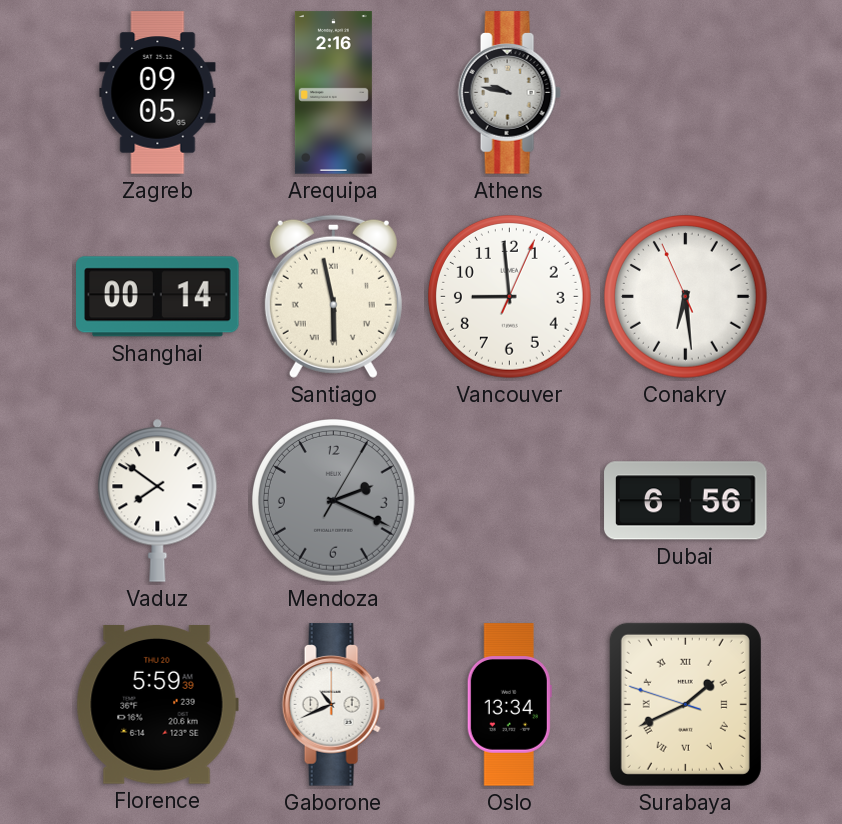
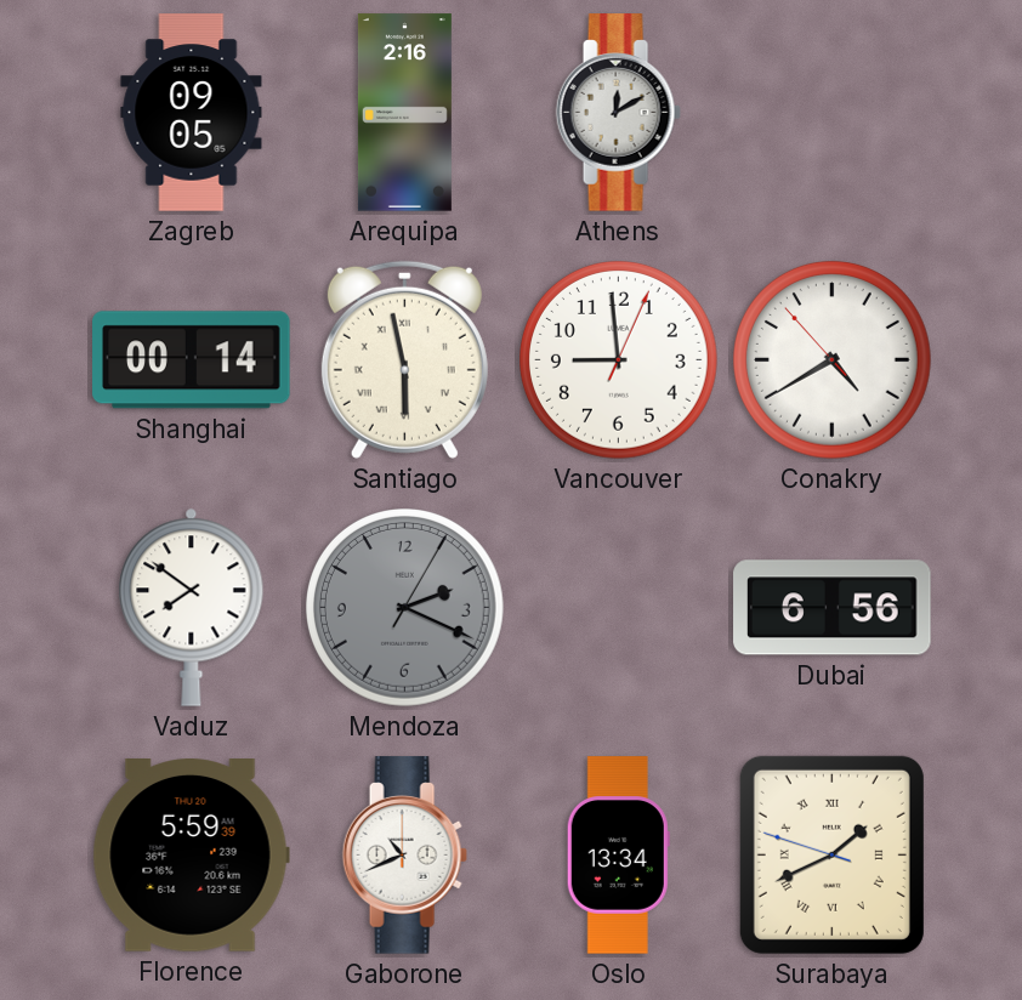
Athens: 9:47 -> 12:10 (618, 113)
Conakry: 6:28 -> 4:39 (833, 360)
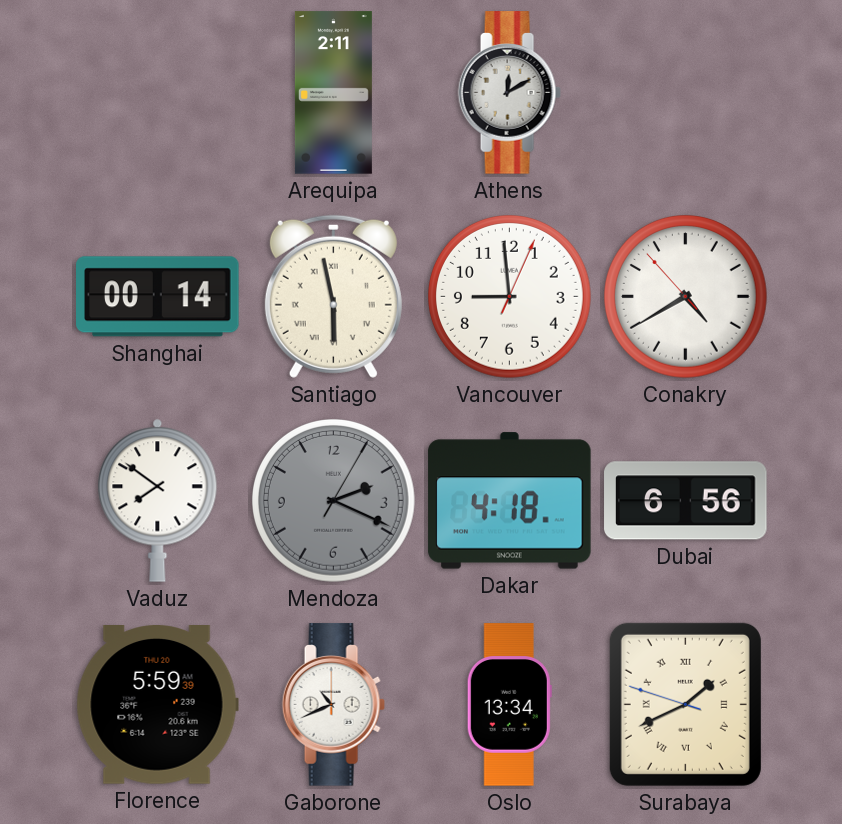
Zagreb: 09:05 -> none (192, 113)
Arequipa: 2:16 -> 2:11 (333, 93)
Dakar: none -> 4:18 (510, 501)
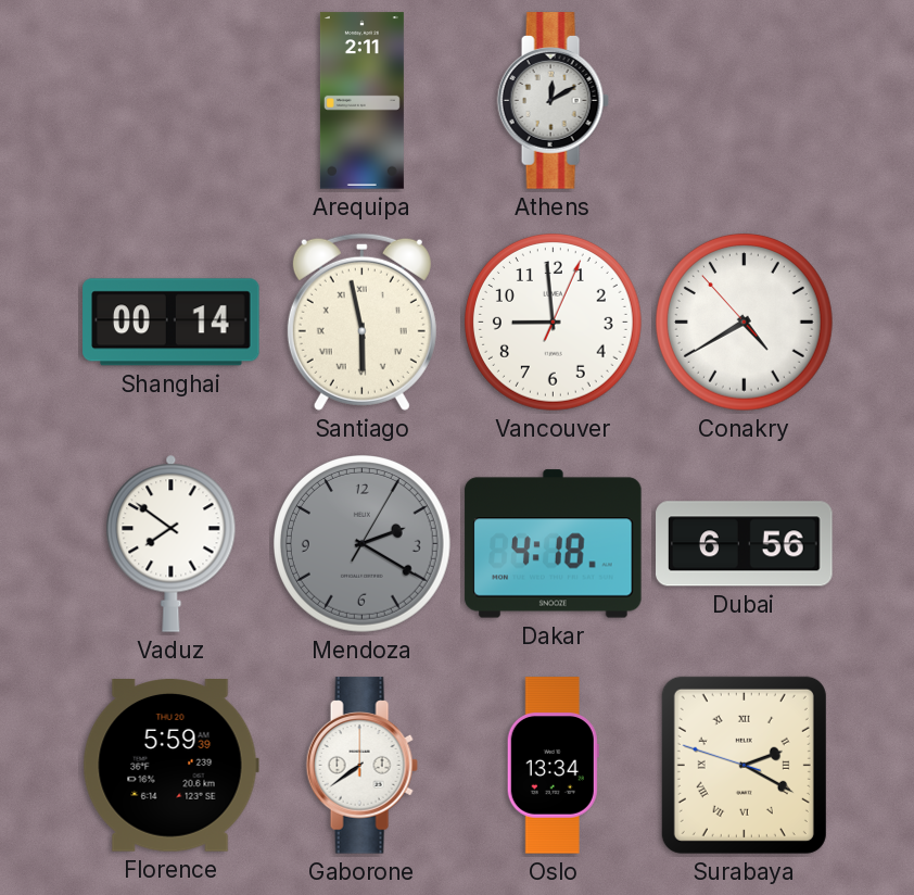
Mendoza: 2:19 -> 2:20 (363, 544)
Gaborone: 10:41 -> 7:39 (361, 766)
Surabaya: 1:40 -> 2:19 (744, 765)
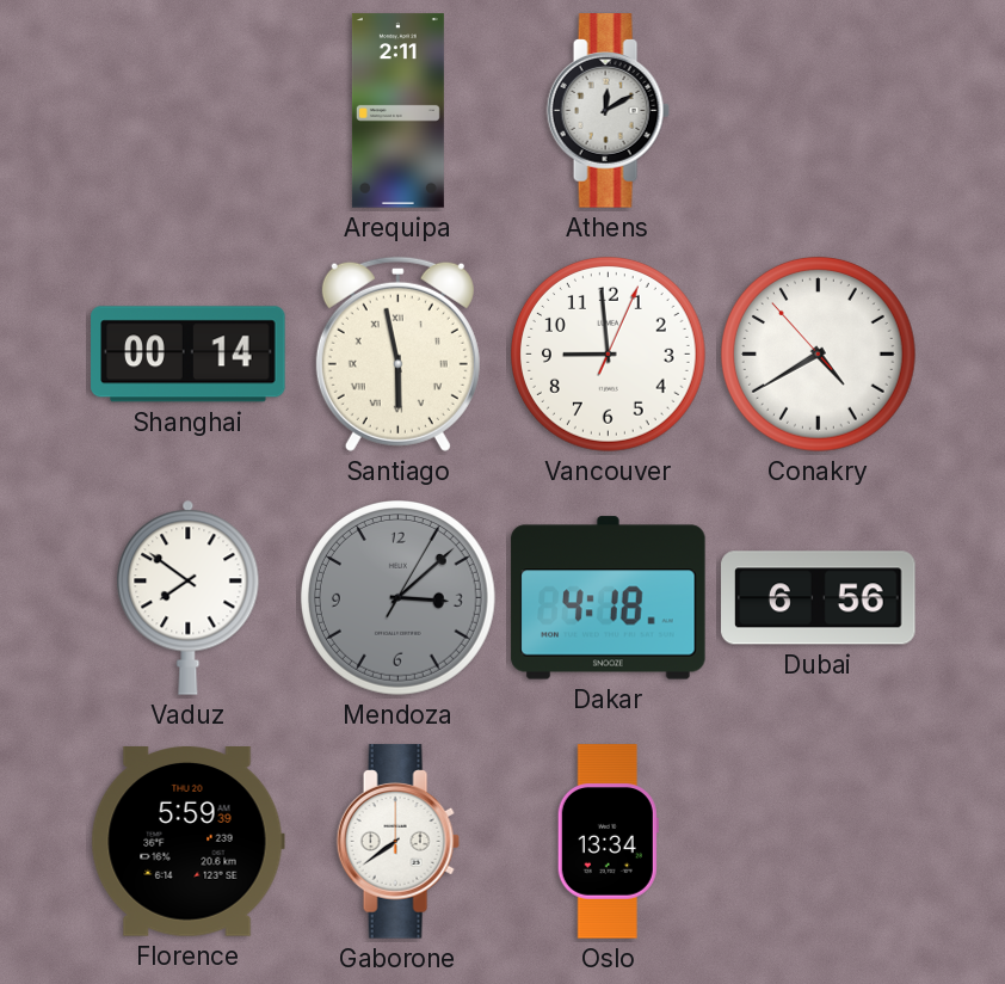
Mendoza: 2:20 -> 3:08 (399, 598)
Surabaya: 2:19 -> none (744, 765)
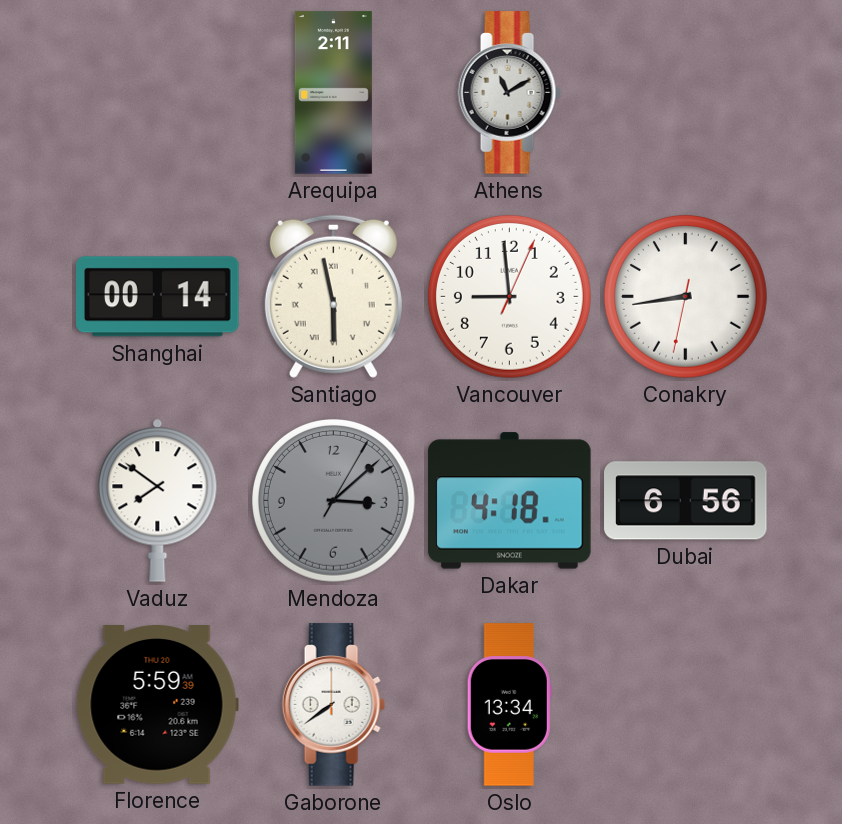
Athens: 12:10 -> 11:10 (509, 93)
Conakry: 4:39 -> 8:43 (686, 297)
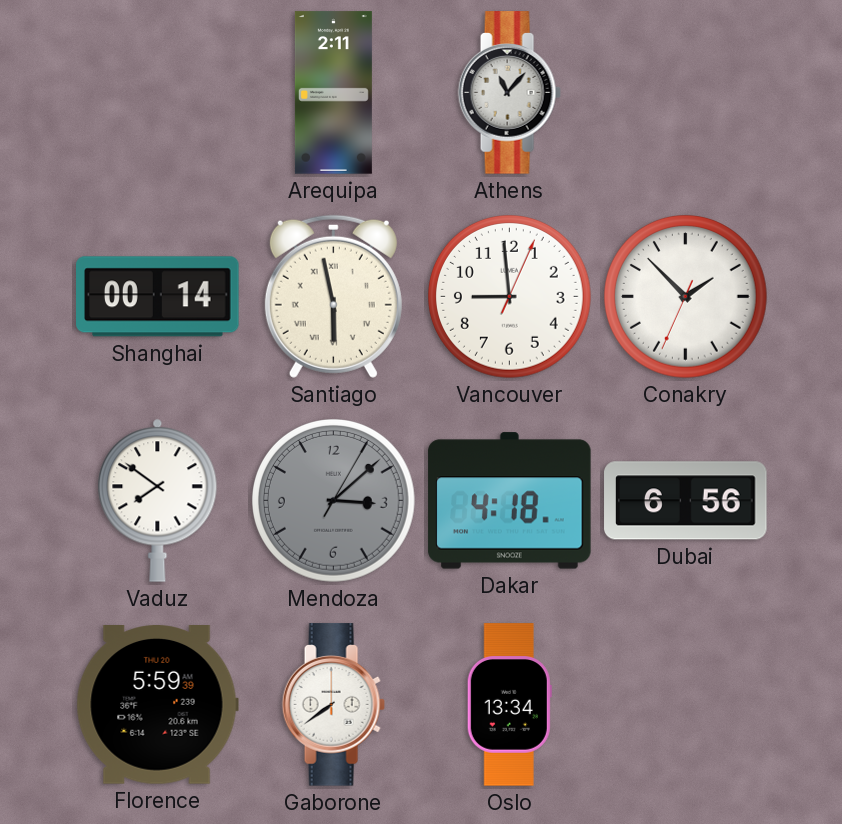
Athens: 11:10 -> 11:07 (509, 93)
Conakry: 8:43 -> 1:52 (686, 297)
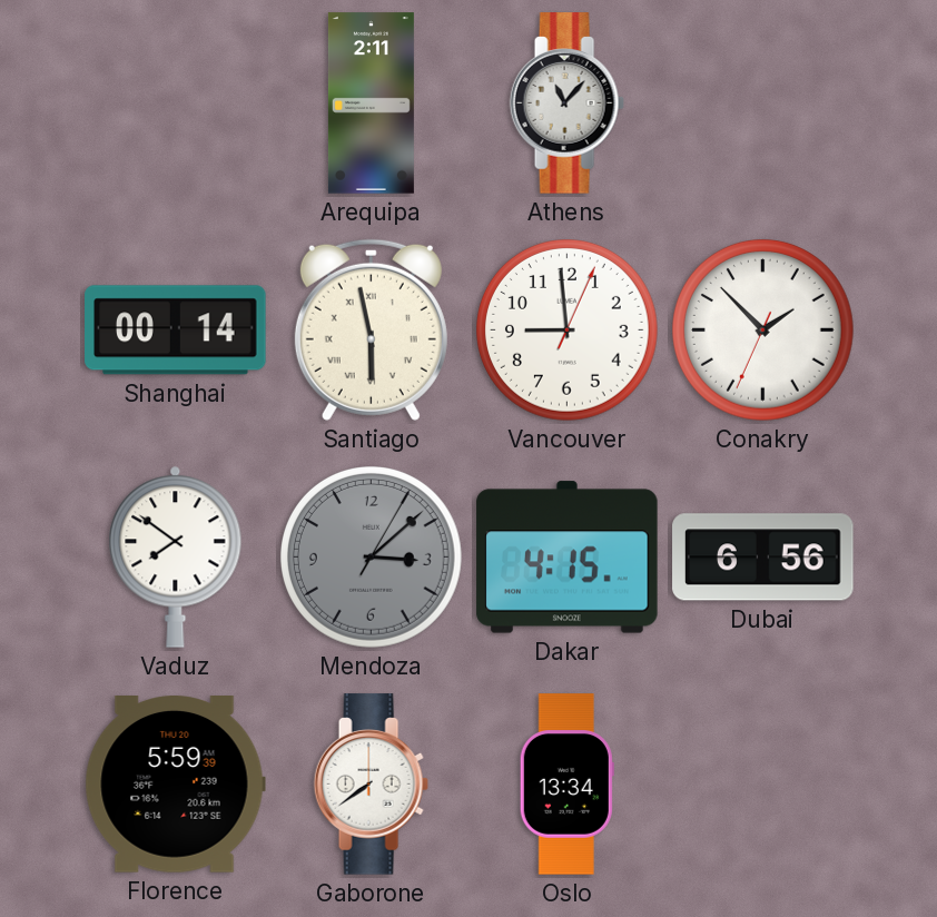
Dakar: 4:18 -> 4:15 (568, 558)
